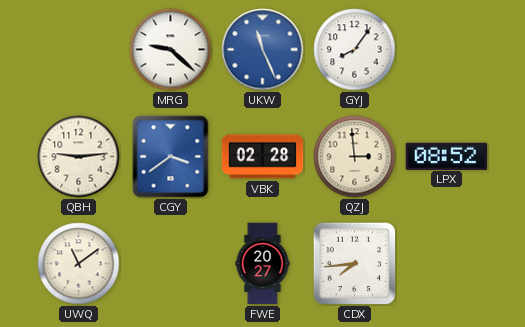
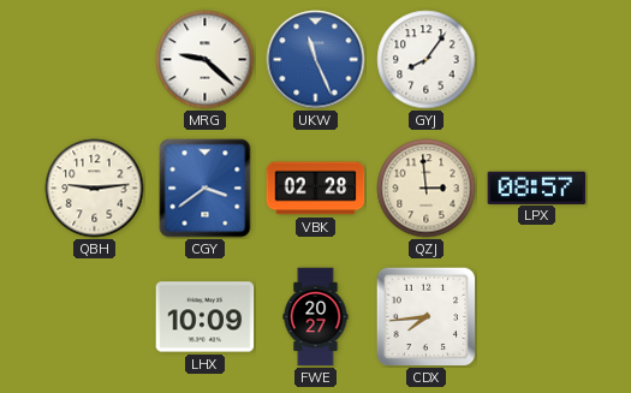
LPX: 08:52 -> 08:57 (537, 187)
UWQ: 11:09 -> none (79, 264)
LHX: none -> 10:09 (206, 317)
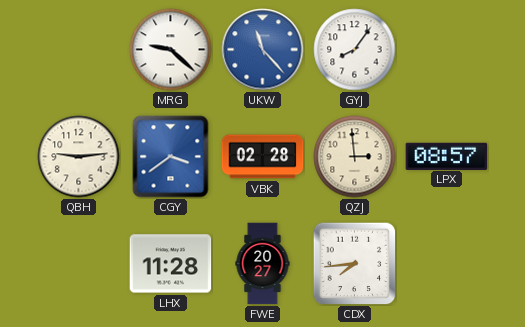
UKW: 11:26 -> 11:23 (263, 50)
LHX: 10:09 -> 11:28 (171, 264)
